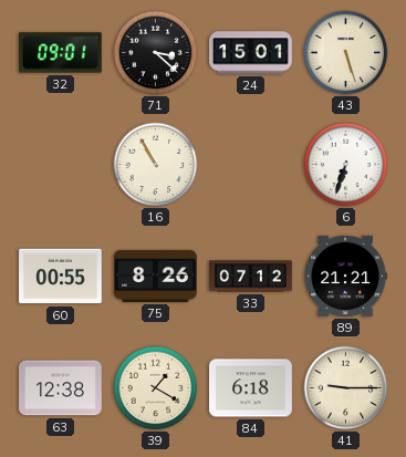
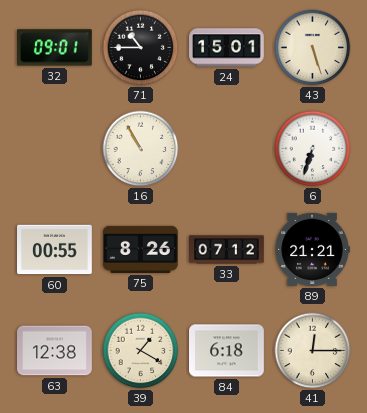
71: 3:22 -> 10:45 (141, 48)
41: 9:15 -> 12:15 (313, 351)
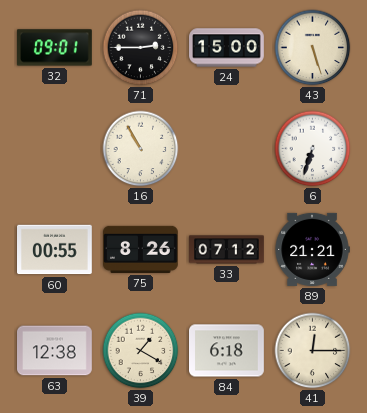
71: 10:45 -> 2:45 (141, 48)
24: 15:01 -> 15:00 (227, 48)
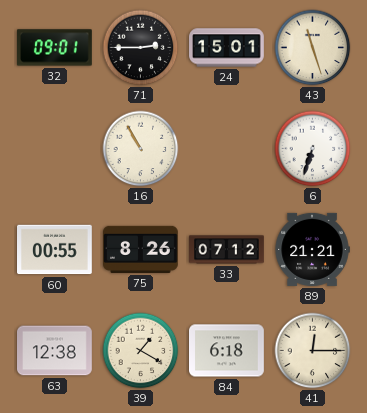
24: 15:00 -> 15:01 (227, 48)
43: 5:27 -> 11:27 (313, 48)
